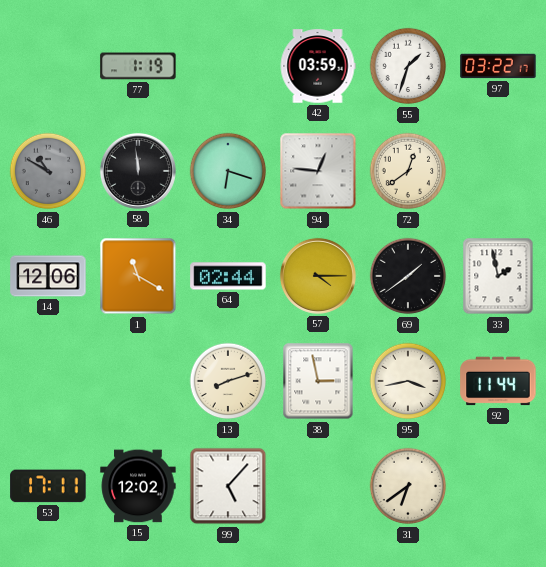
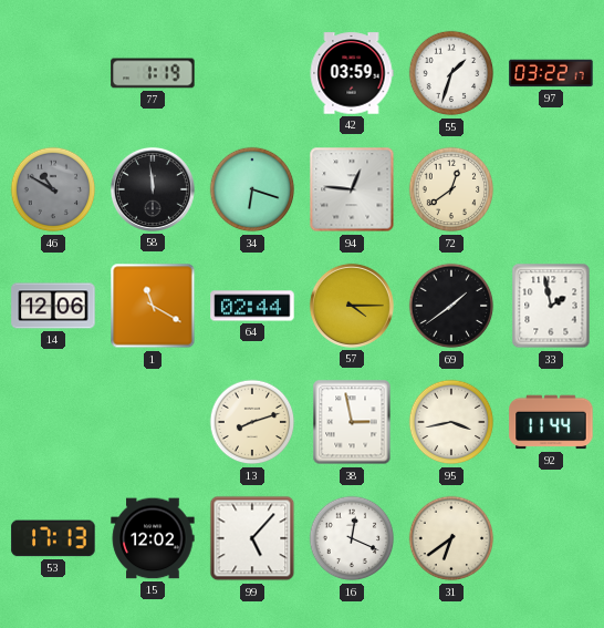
53: 17:11 -> 17:13 (53, 538)
16: none -> 12:19 (352, 538)
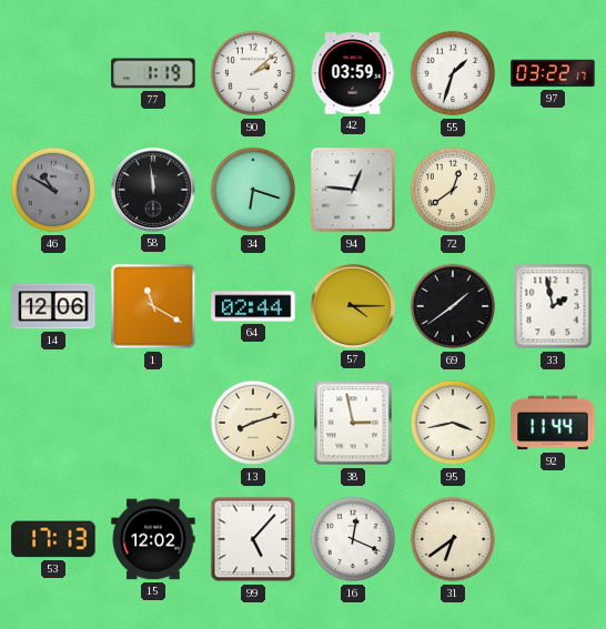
90: none -> 2:08 (253, 73)
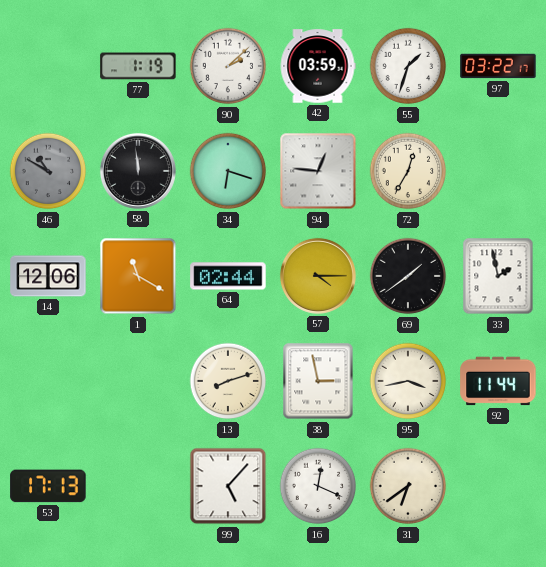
72: 12:39 -> 12:35 (408, 171)
15: 12:02 -> none (153, 539)
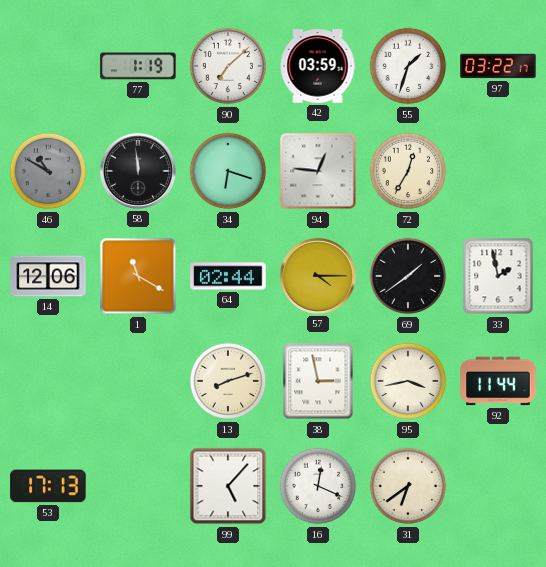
90: 2:08 -> 7:08 (228, 66)
